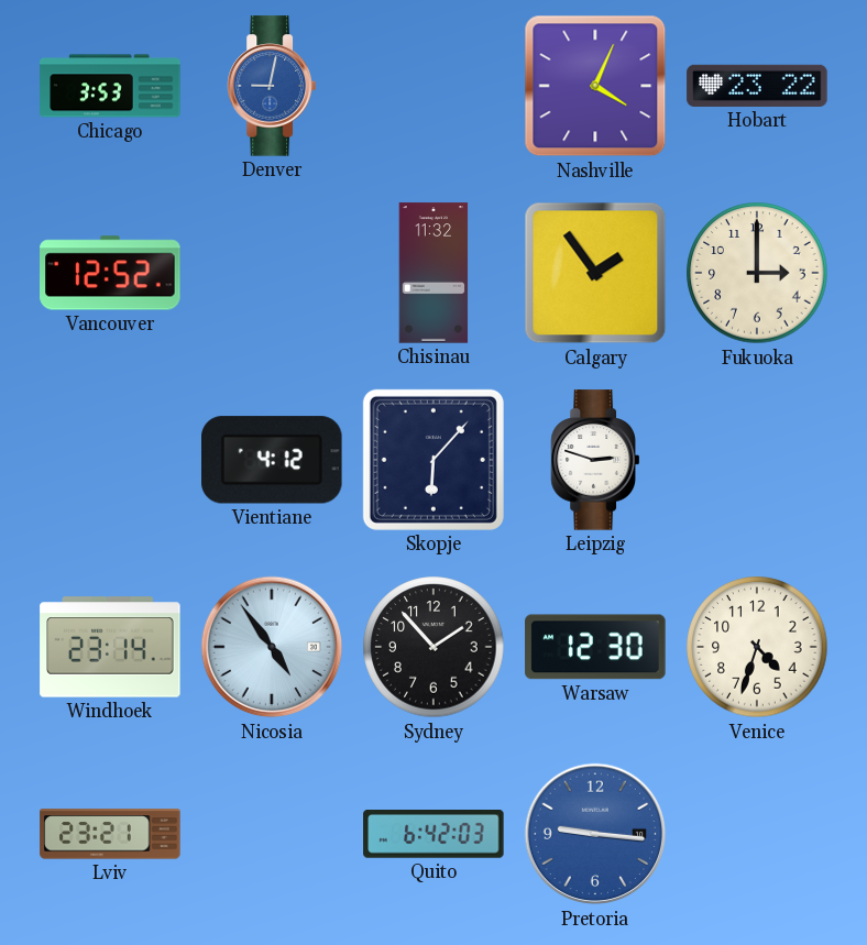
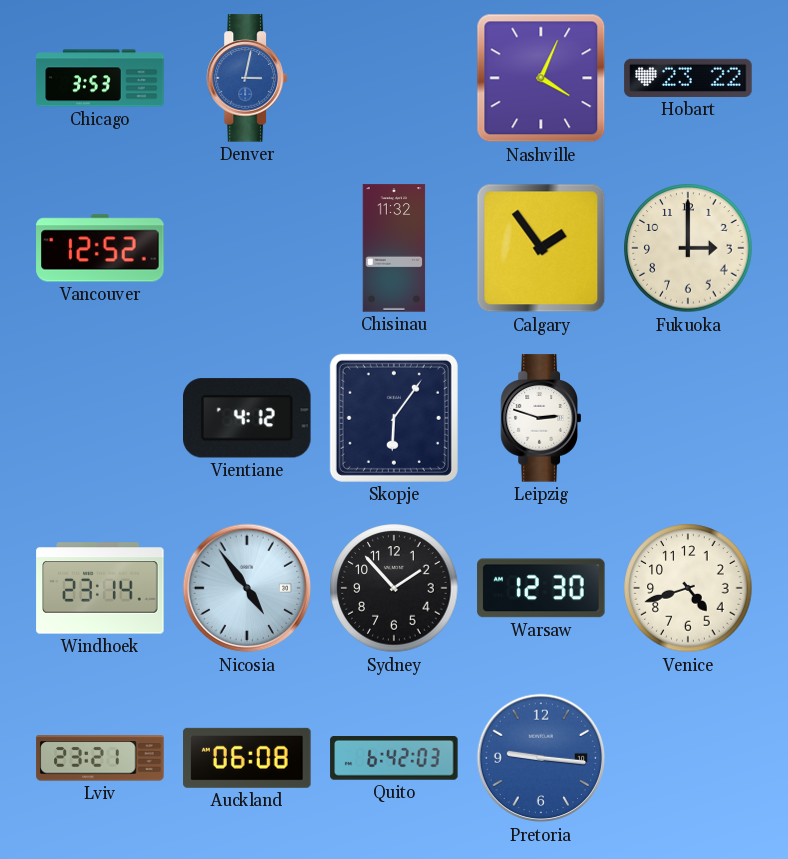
Denver: 9:02 -> 3:02 (246, 78)
Skopje: 6:07 -> 6:06 (394, 418)
Venice: 4:33 -> 4:42 (688, 588)
Auckland: none -> 06:08 (247, 758)
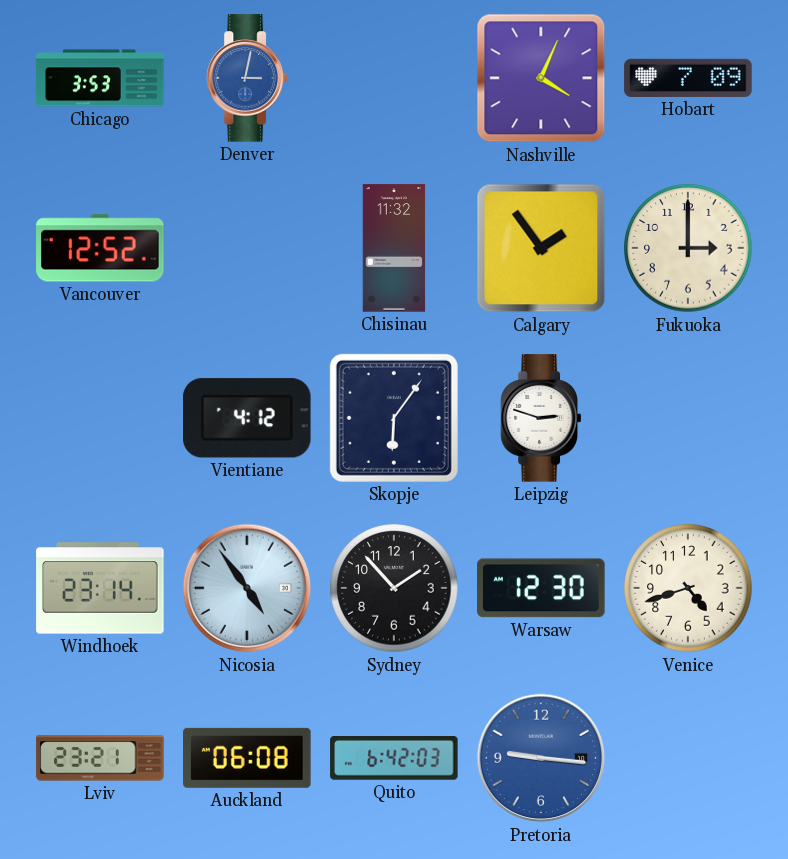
Hobart: 23:22 -> 7:09 (688, 78)
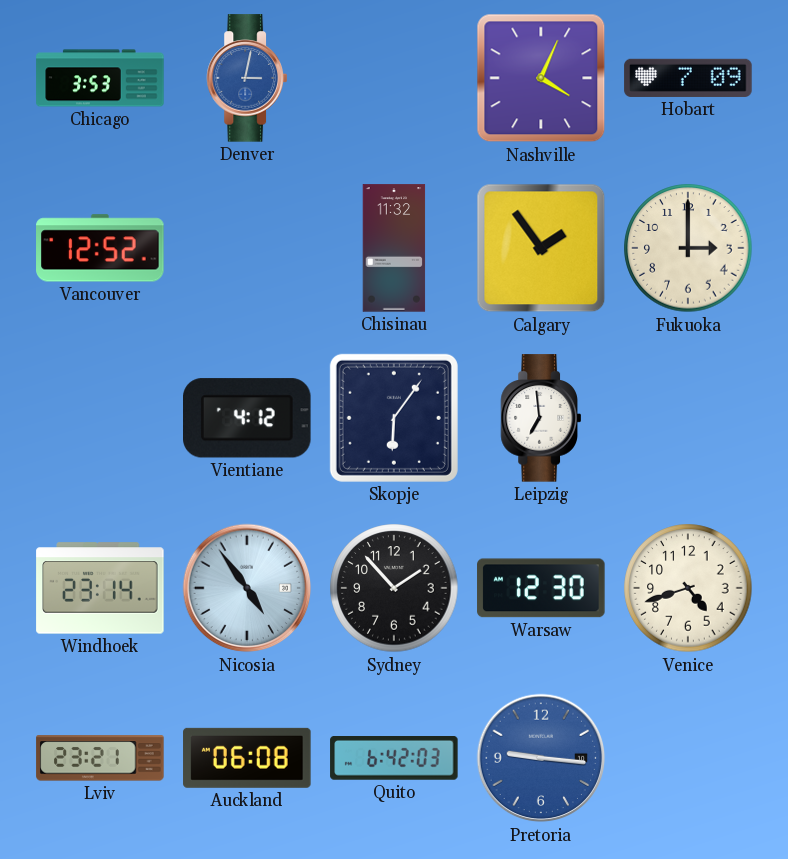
Leipzig: 2:48 -> 6:59 (540, 418)
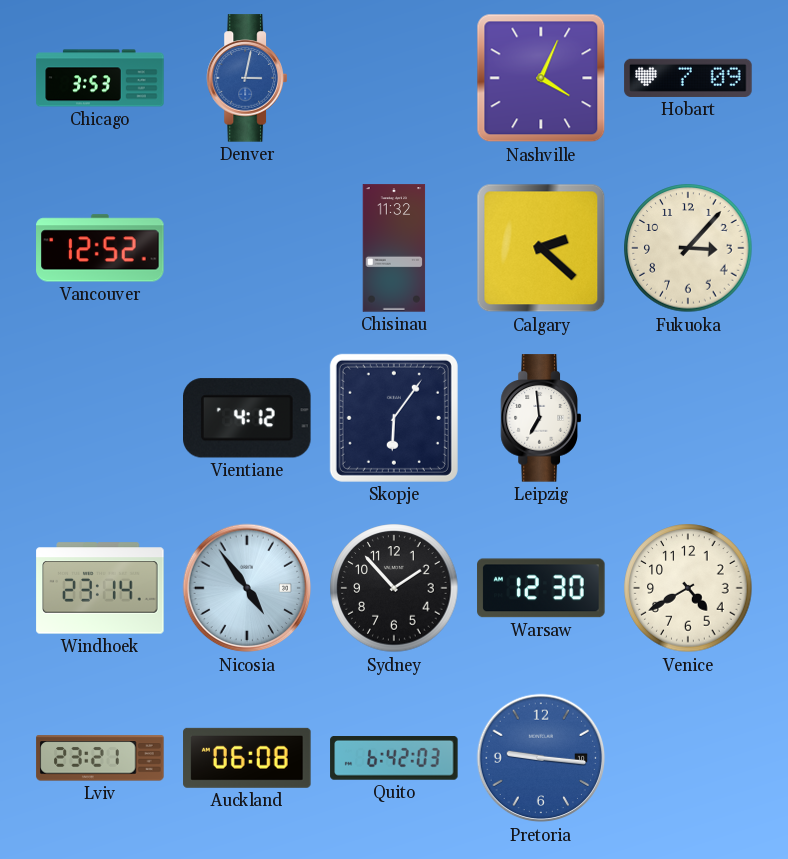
Calgary: 1:54 -> 2:22 (541, 248)
Fukuoka: 3:00 -> 3:07 (688, 248)
Venice: 4:42 -> 4:40 (688, 588)
